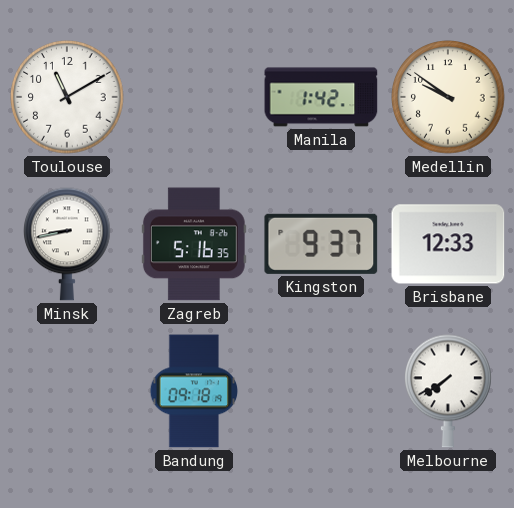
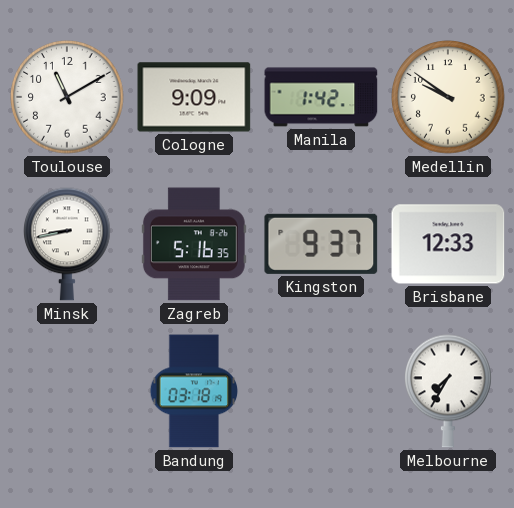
Cologne: none -> 9:09 (194, 97)
Bandung: 09:18 -> 03:18 (194, 391)
Melbourne: 7:39 -> 7:35 (449, 391)
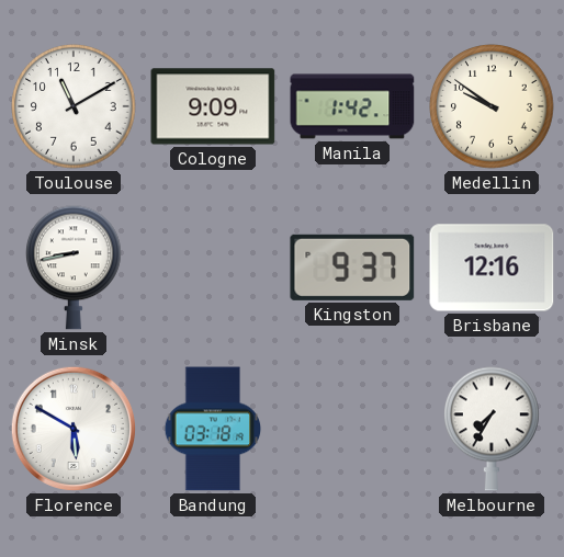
Zagreb: 5:16 -> none (194, 244)
Brisbane: 12:33 -> 12:16 (492, 268)
Florence: none -> 5:50 (74, 429)
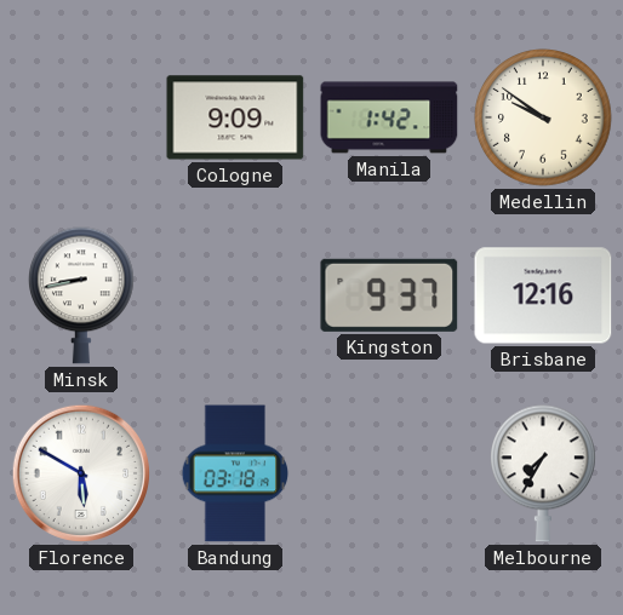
Toulouse: 11:10 -> none (74, 106)
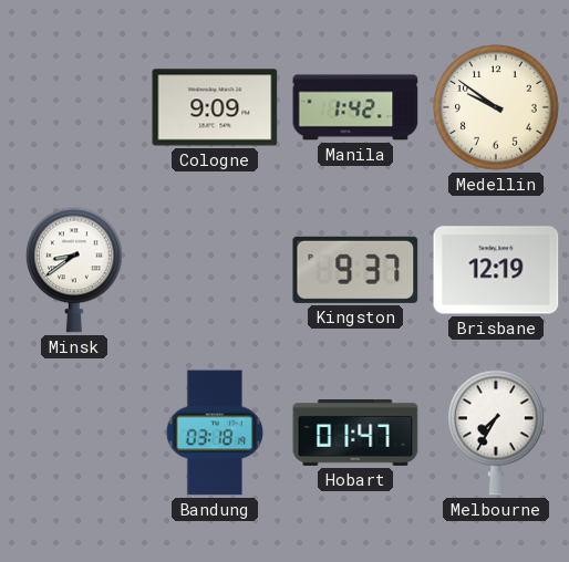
Minsk: 8:43 -> 8:39 (75, 270)
Brisbane: 12:16 -> 12:19 (496, 270)
Florence: 5:50 -> none (81, 473)
Hobart: none -> 01:47 (355, 433)
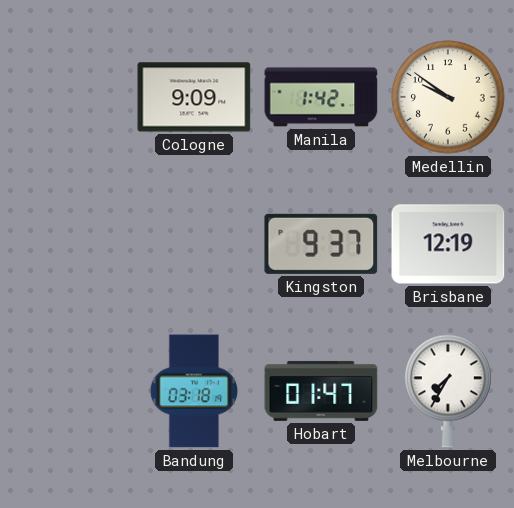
Minsk: 8:39 -> none (75, 270)
